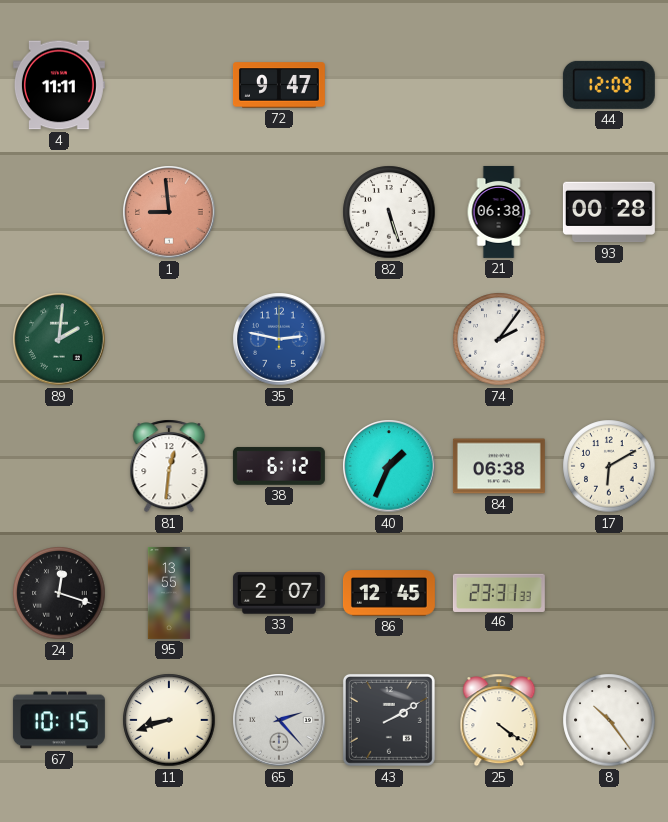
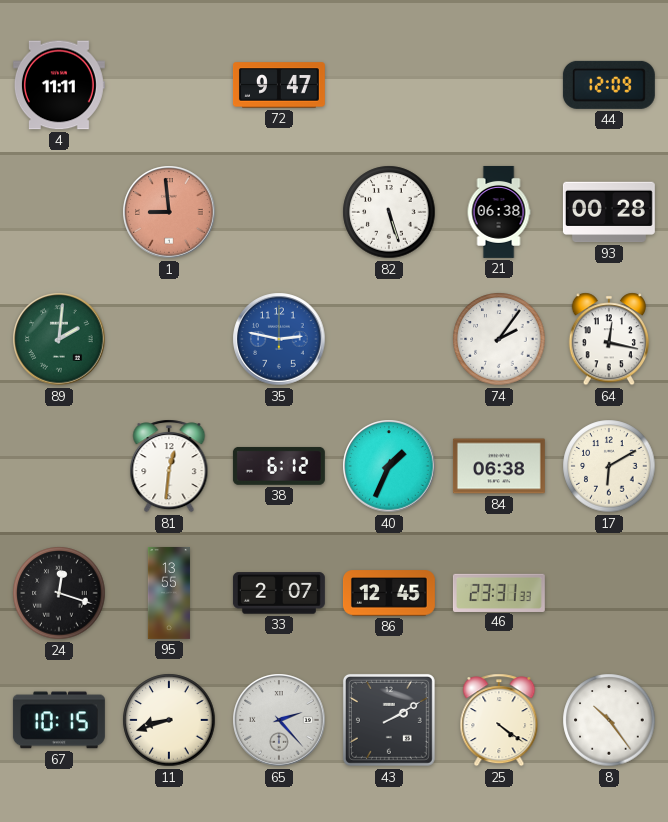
64: none -> 12:17 (608, 339)
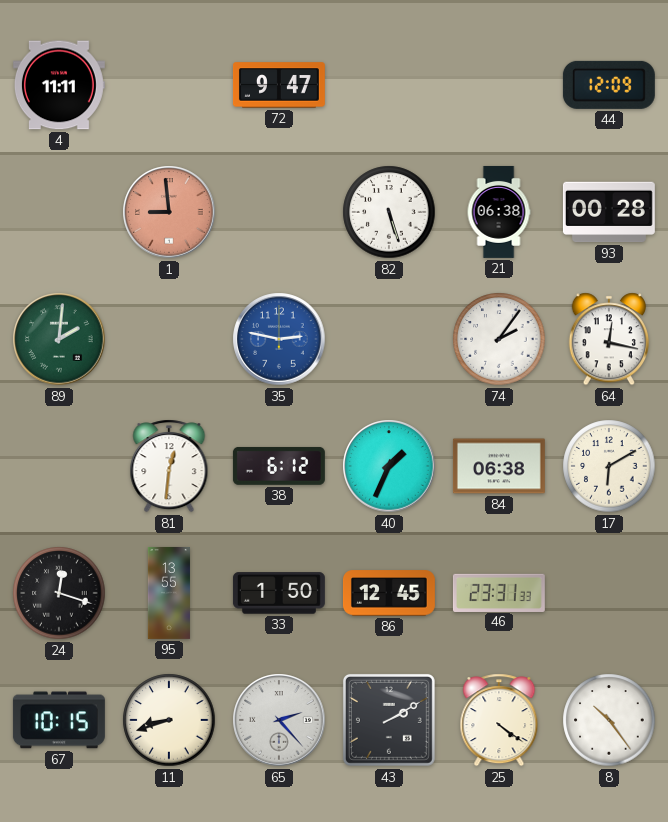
33: 2:07 -> 1:50 (279, 593)
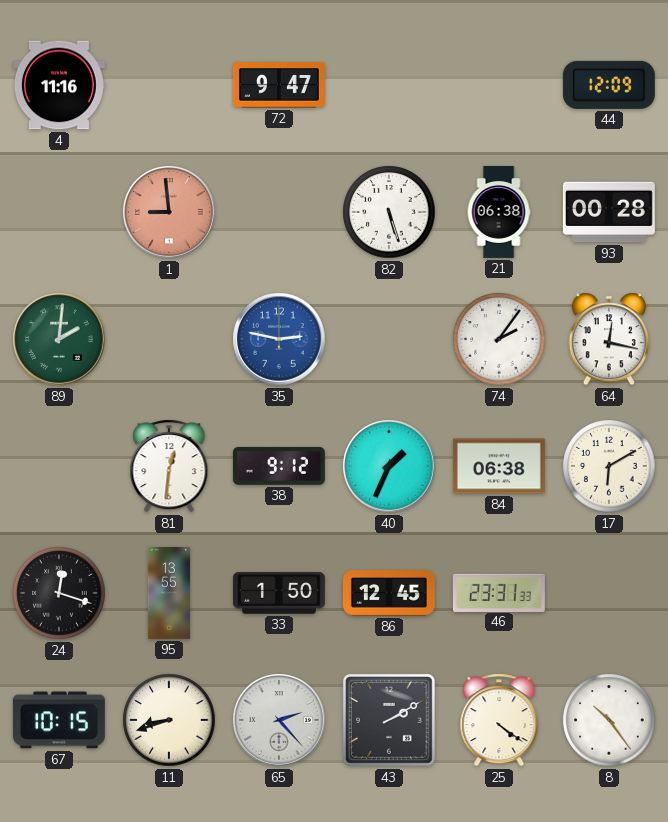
4: 11:11 -> 11:16 (59, 85)
38: 6:12 -> 9:12 (279, 466)
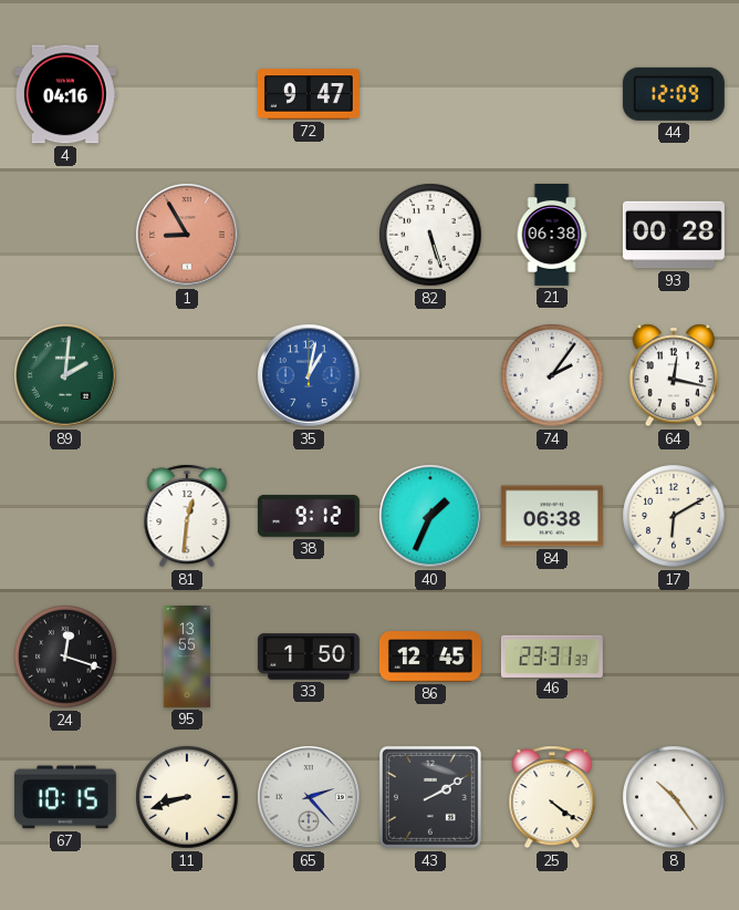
4: 11:16 -> 04:16 (65, 94)
1: 8:59 -> 8:55 (187, 235)
35: 2:47 -> 1:02 (309, 375)
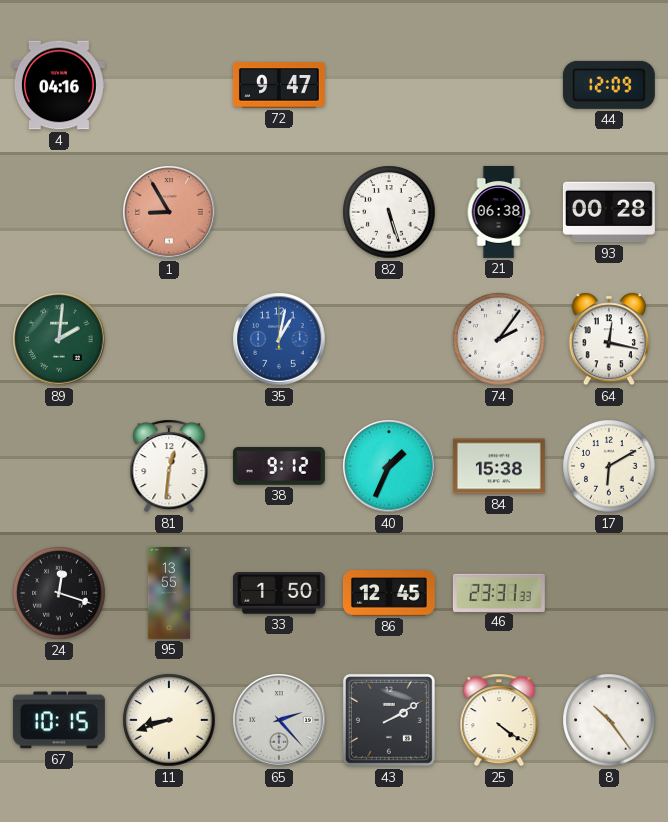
84: 06:38 -> 15:38 (499, 466)
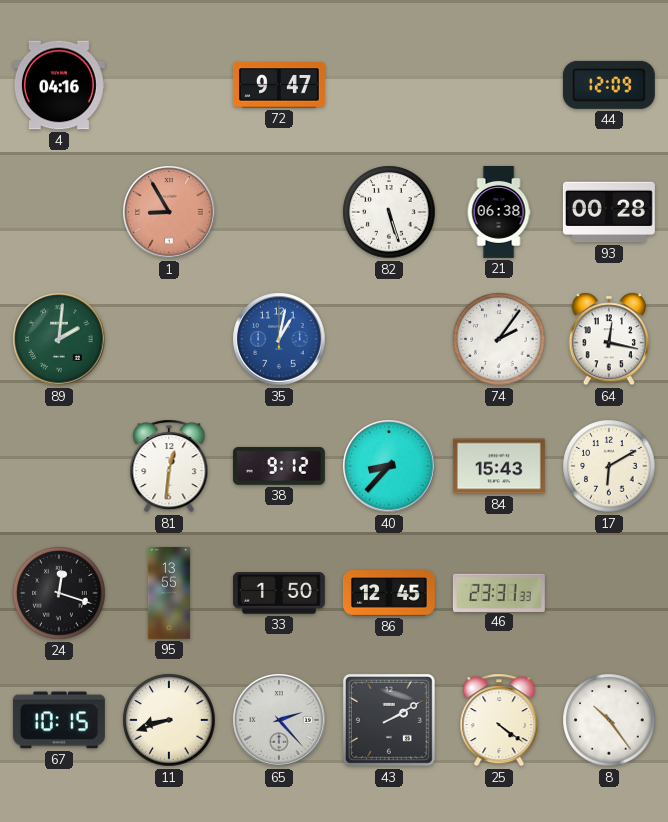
40: 1:34 -> 8:37 (389, 466)
84: 15:38 -> 15:43 (499, 466)
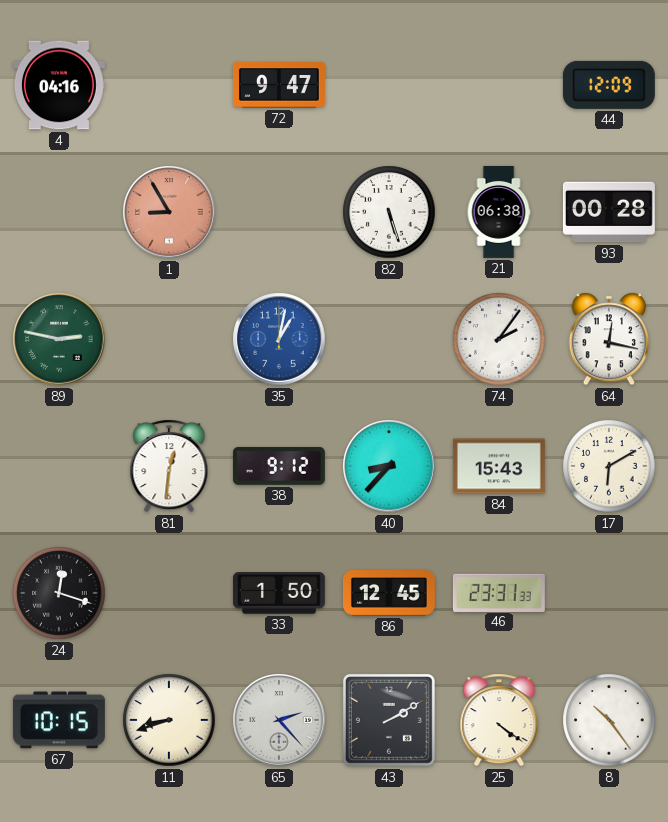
89: 2:01 -> 2:47 (59, 339)
95: 13:55 -> none (169, 593)
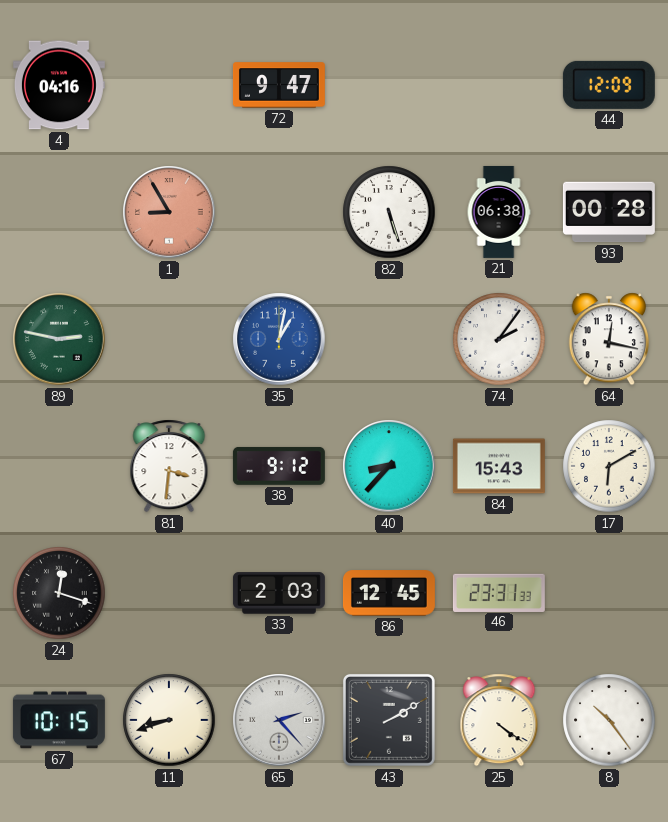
81: 12:31 -> 3:31 (169, 466)
33: 1:50 -> 2:03 (279, 593)
